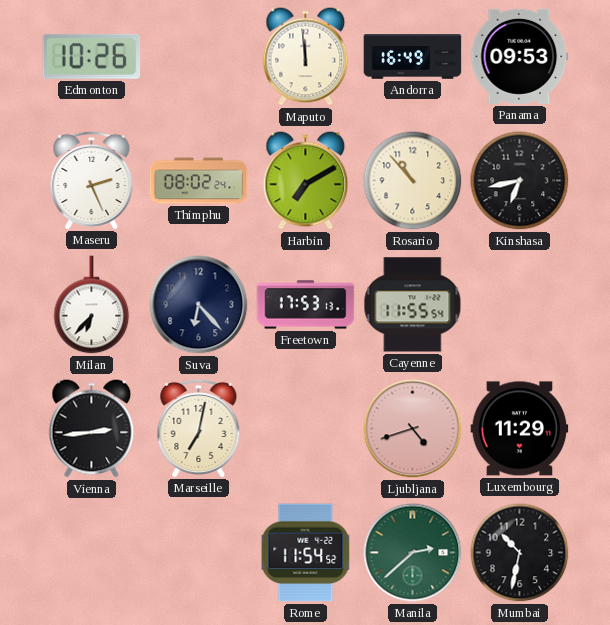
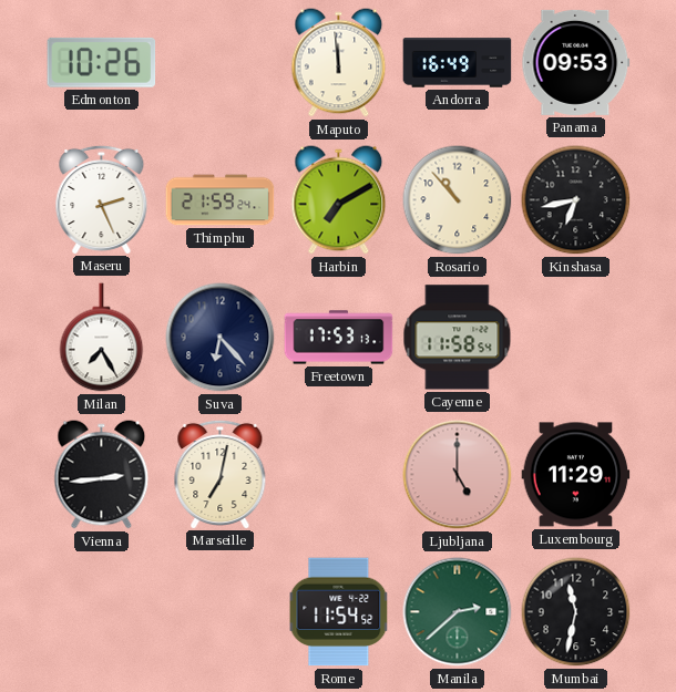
Thimphu: 08:02 -> 21:59 (221, 200)
Milan: 6:37 -> 7:25 (102, 338)
Cayenne: 11:55 -> 11:58 (458, 338)
Ljubljana: 4:42 -> 5:00 (458, 475)
Mumbai: 10:32 -> 11:32 (576, 612)
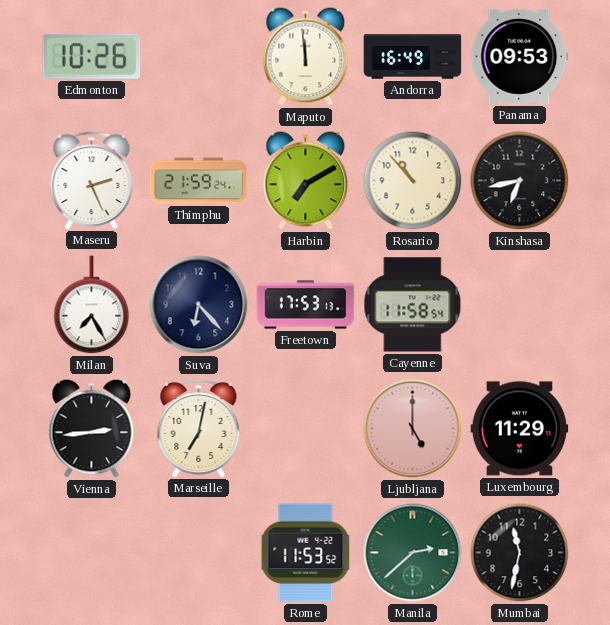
Rome: 11:54 -> 11:53 (306, 553)
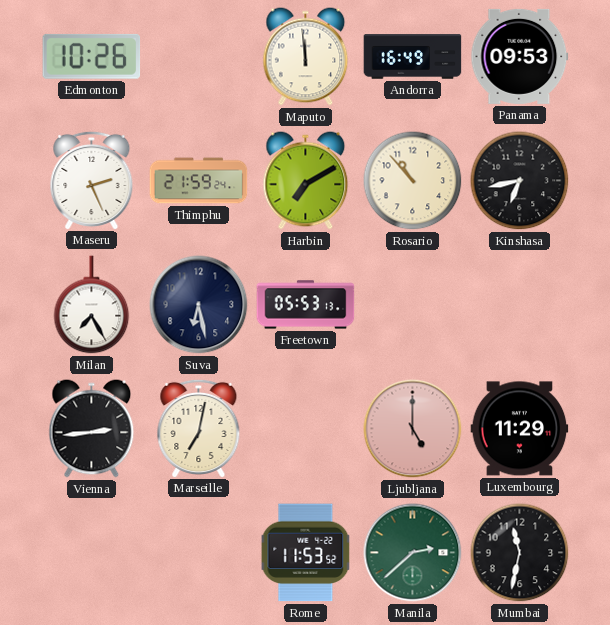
Suva: 6:23 -> 6:28 (199, 305)
Freetown: 17:53 -> 05:53 (306, 305)
Cayenne: 11:58 -> none (413, 305)
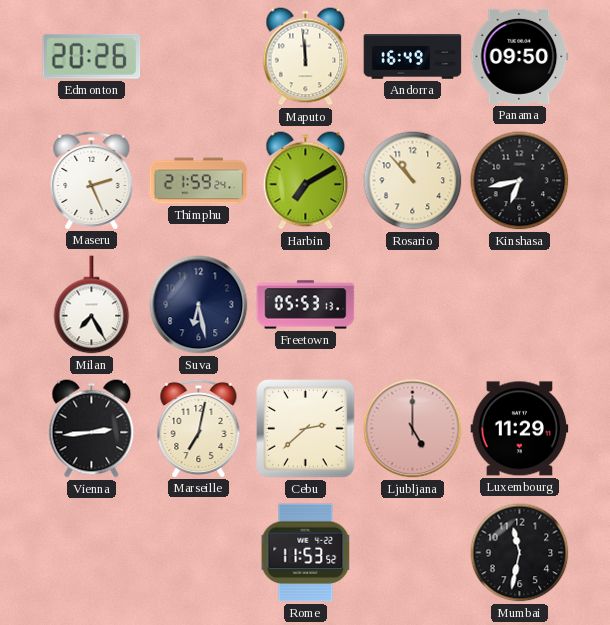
Edmonton: 10:26 -> 20:26 (92, 56)
Panama: 09:53 -> 09:50 (520, 56)
Cebu: none -> 2:38 (306, 429)
Manila: 2:38 -> none (413, 553)
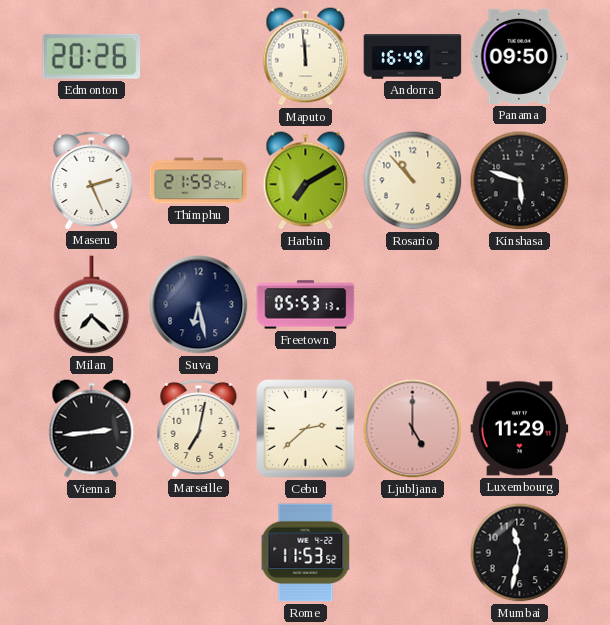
Kinshasa: 6:43 -> 5:48 (520, 181)
Milan: 7:25 -> 7:22 (92, 305)
